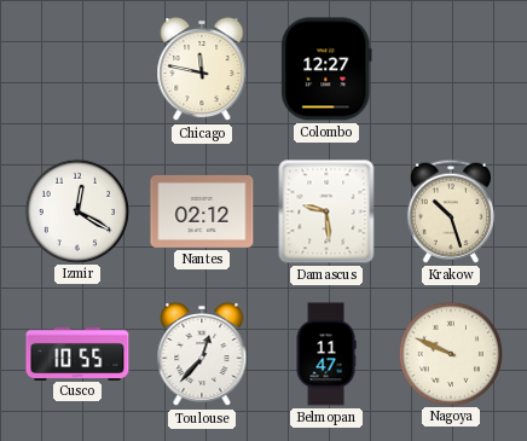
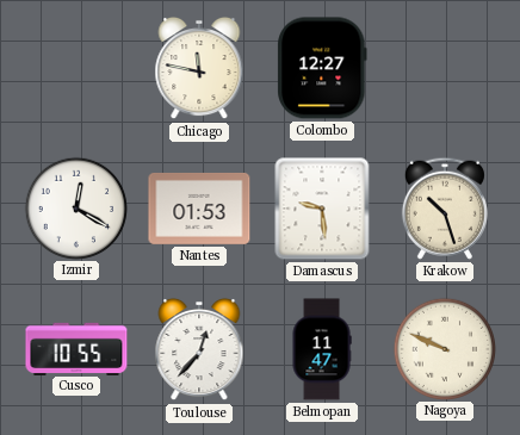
Nantes: 02:12 -> 01:53 (199, 209)
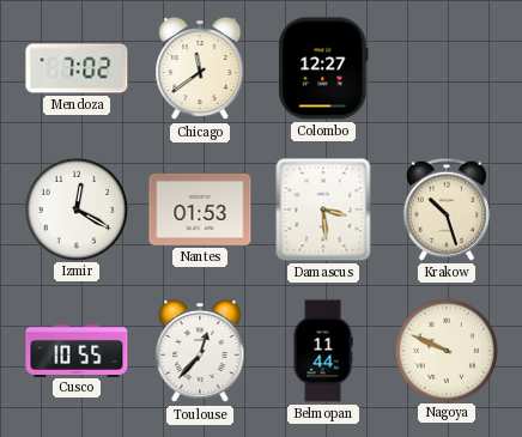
Mendoza: none -> 7:02 (77, 68)
Chicago: 11:47 -> 11:39 (200, 68)
Damascus: 9:29 -> 3:29 (323, 210)
Belmopan: 11:47 -> 11:44 (323, 351)
